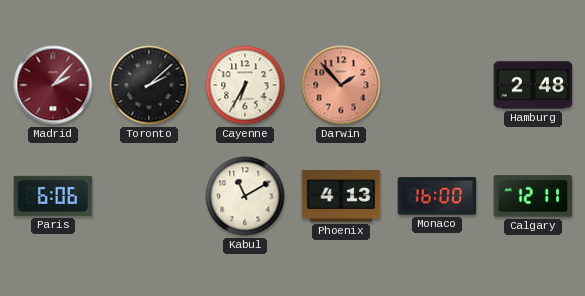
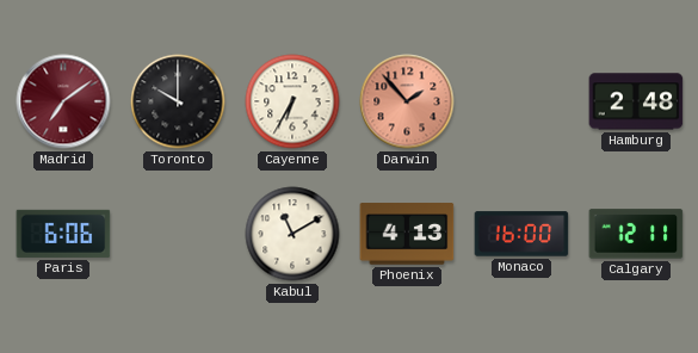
Madrid: 2:07 -> 7:09 (63, 101)
Toronto: 2:08 -> 10:00 (178, 101)
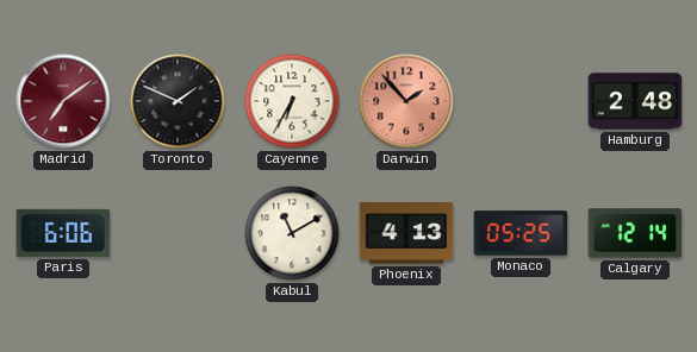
Toronto: 10:00 -> 1:49 (178, 101)
Monaco: 16:00 -> 05:25 (521, 233)
Calgary: 12:11 -> 12:14 (635, 233)
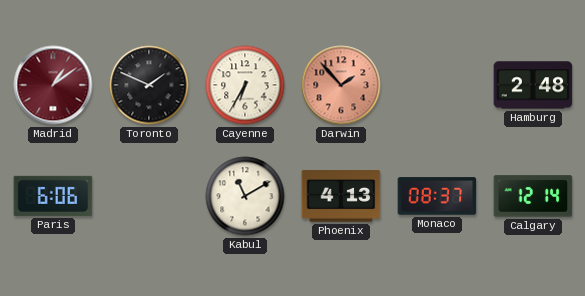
Madrid: 7:09 -> 1:09 (53, 85)
Monaco: 05:25 -> 08:37 (437, 196)
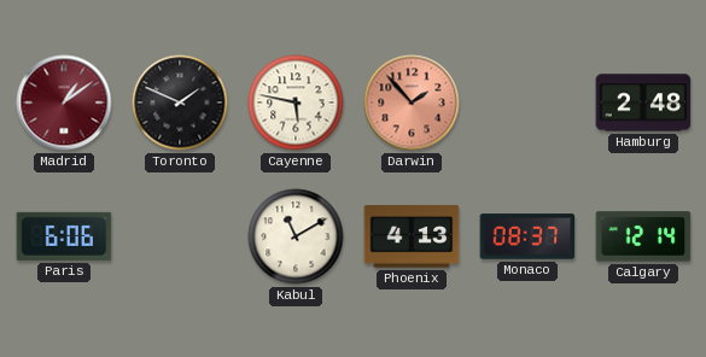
Cayenne: 6:35 -> 5:47 (296, 103)
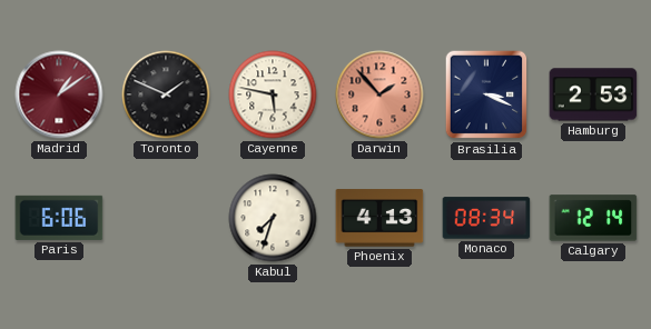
Brasilia: none -> 3:19 (486, 94)
Hamburg: 2:48 -> 2:53 (593, 94)
Kabul: 11:10 -> 7:33 (273, 218)
Monaco: 08:37 -> 08:34 (486, 218)
